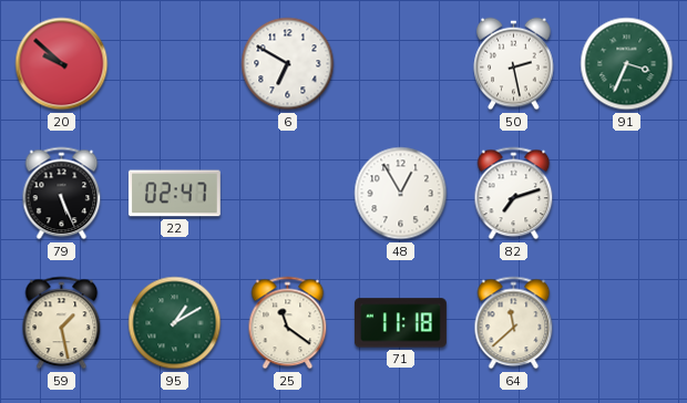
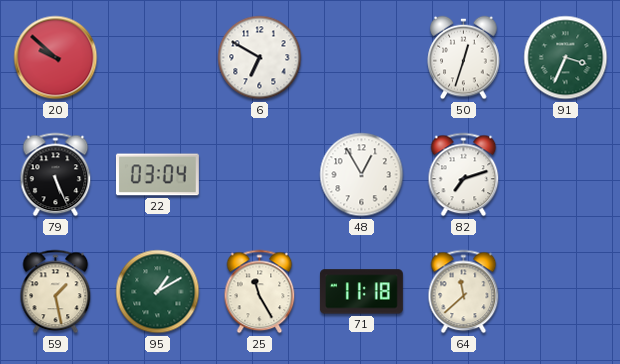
50: 2:28 -> 12:33 (464, 58)
22: 02:47 -> 03:04 (157, 175)
25: 11:21 -> 11:25 (260, 292)
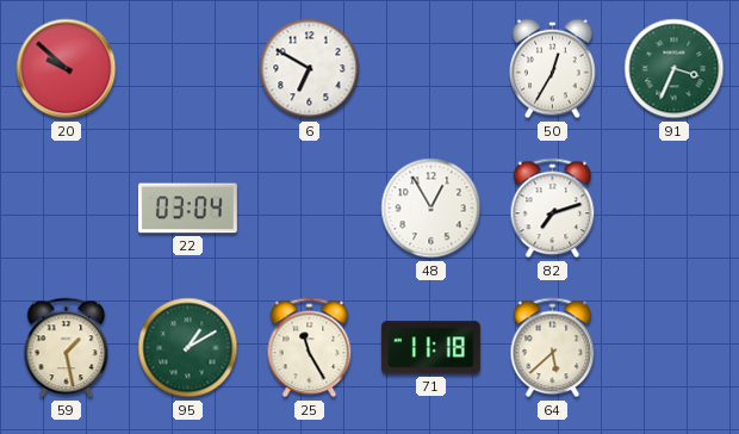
50: 12:33 -> 12:35 (553, 69)
79: 5:26 -> none (56, 175)
64: 11:38 -> 5:38 (553, 348)
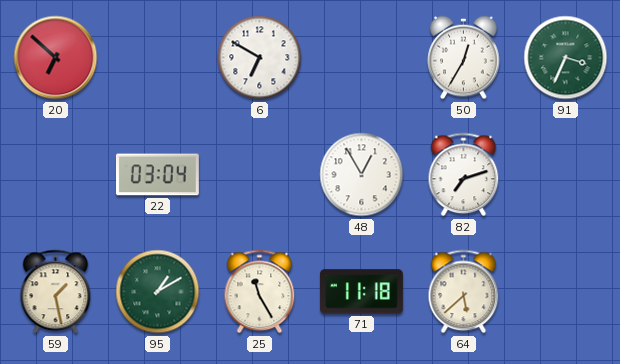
20: 9:52 -> 6:52 (56, 58)
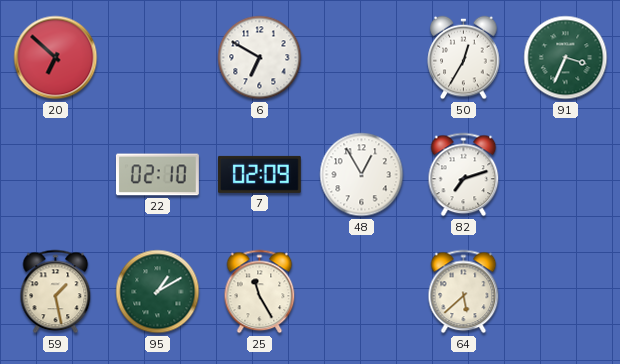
22: 03:04 -> 02:10 (157, 175)
7: none -> 02:09 (259, 174)
71: 11:18 -> none (361, 292)
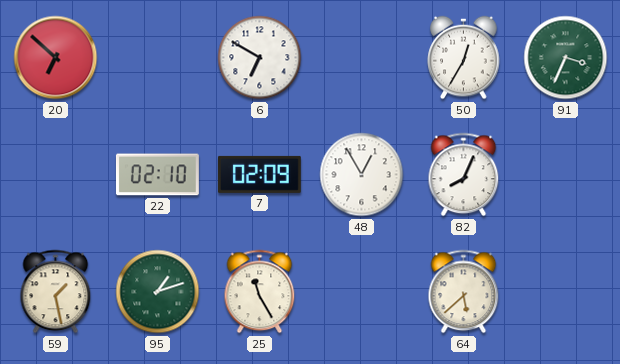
82: 7:12 -> 8:04 (464, 175)
95: 1:10 -> 1:12 (158, 292)
